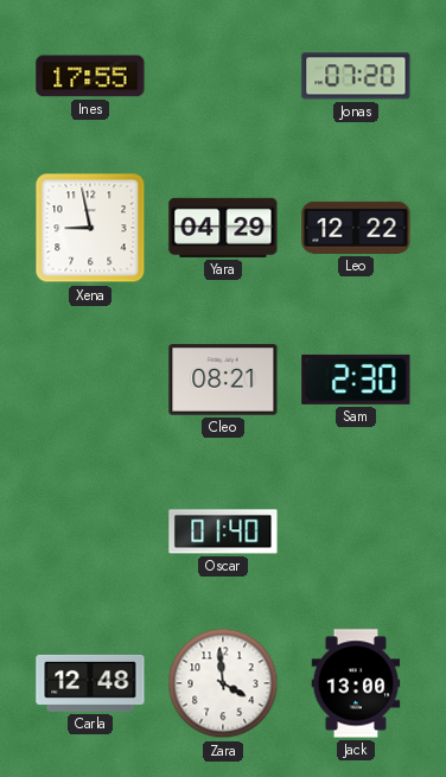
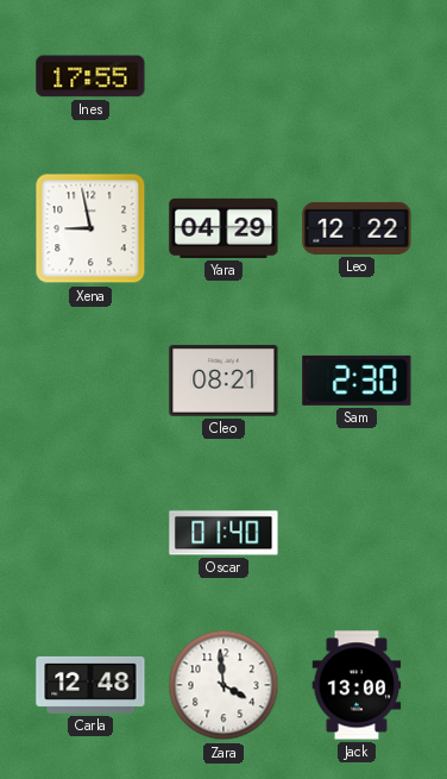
Jonas: 07:20 -> none (356, 76)
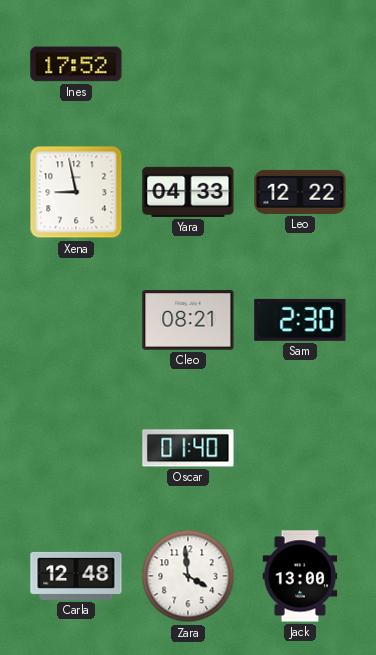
Ines: 17:55 -> 17:52 (76, 64)
Yara: 04:29 -> 04:33 (188, 192)
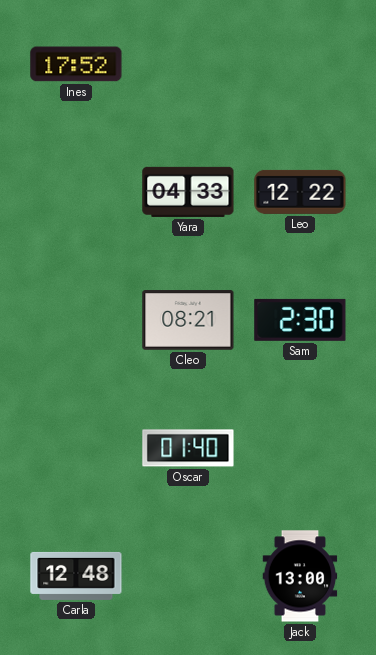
Xena: 8:58 -> none (76, 192)
Zara: 3:59 -> none (188, 576)
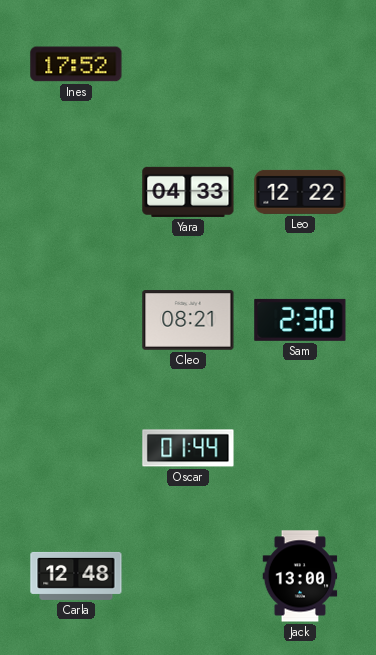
Oscar: 01:40 -> 01:44 (188, 448)
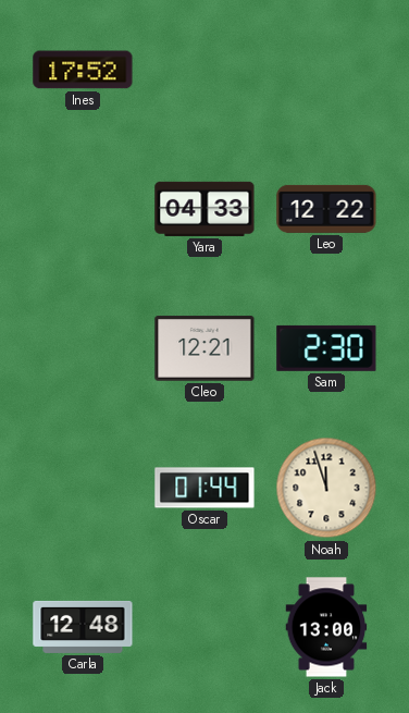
Cleo: 08:21 -> 12:21 (205, 348)
Noah: none -> 11:57 (326, 488)
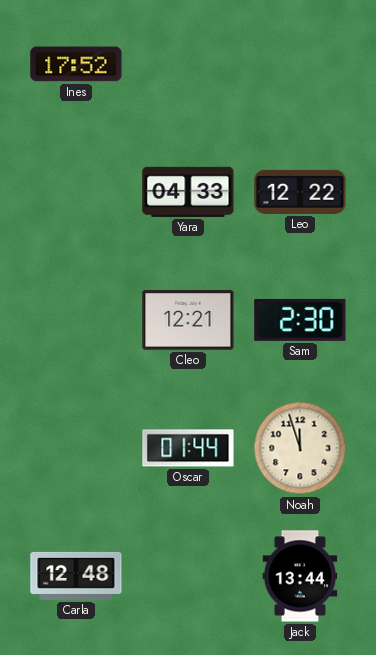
Jack: 13:00 -> 13:44 (300, 576)
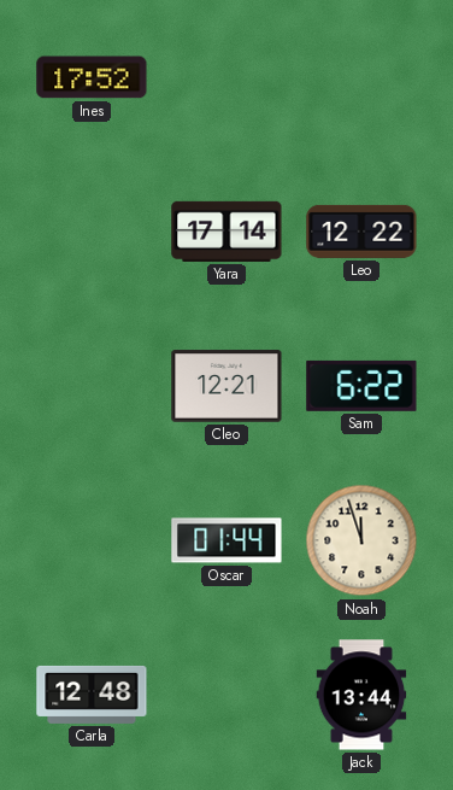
Yara: 04:33 -> 17:14 (226, 232)
Sam: 2:30 -> 6:22 (361, 386)
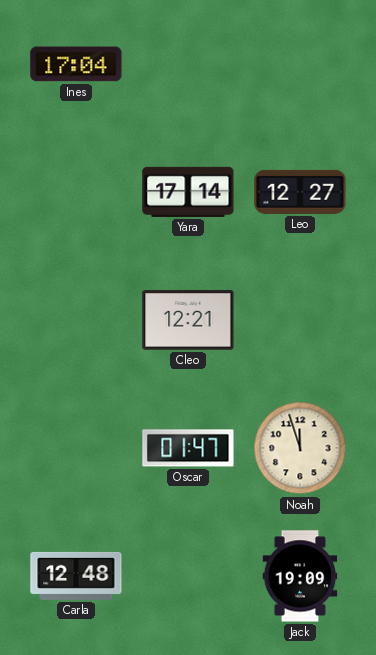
Ines: 17:52 -> 17:04 (76, 64)
Leo: 12:22 -> 12:27 (300, 192)
Sam: 6:22 -> none (361, 386)
Oscar: 01:44 -> 01:47 (188, 448)
Jack: 13:44 -> 19:09 (300, 576)
